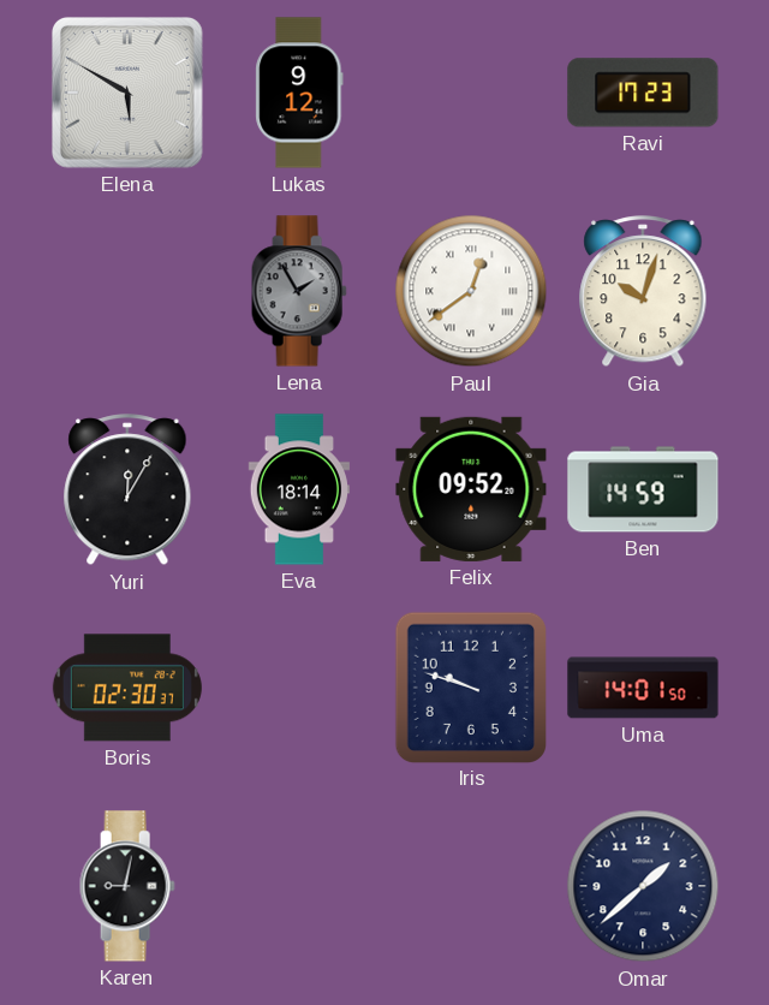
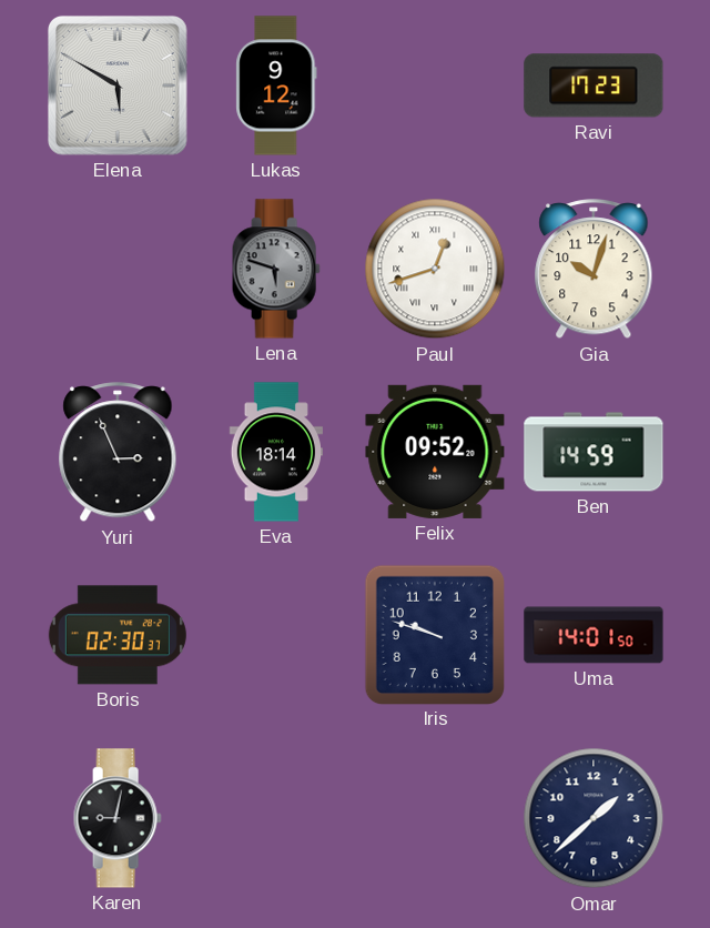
Lena: 1:55 -> 5:48 (276, 269)
Paul: 12:39 -> 12:42 (435, 269)
Yuri: 12:05 -> 2:56 (118, 453)
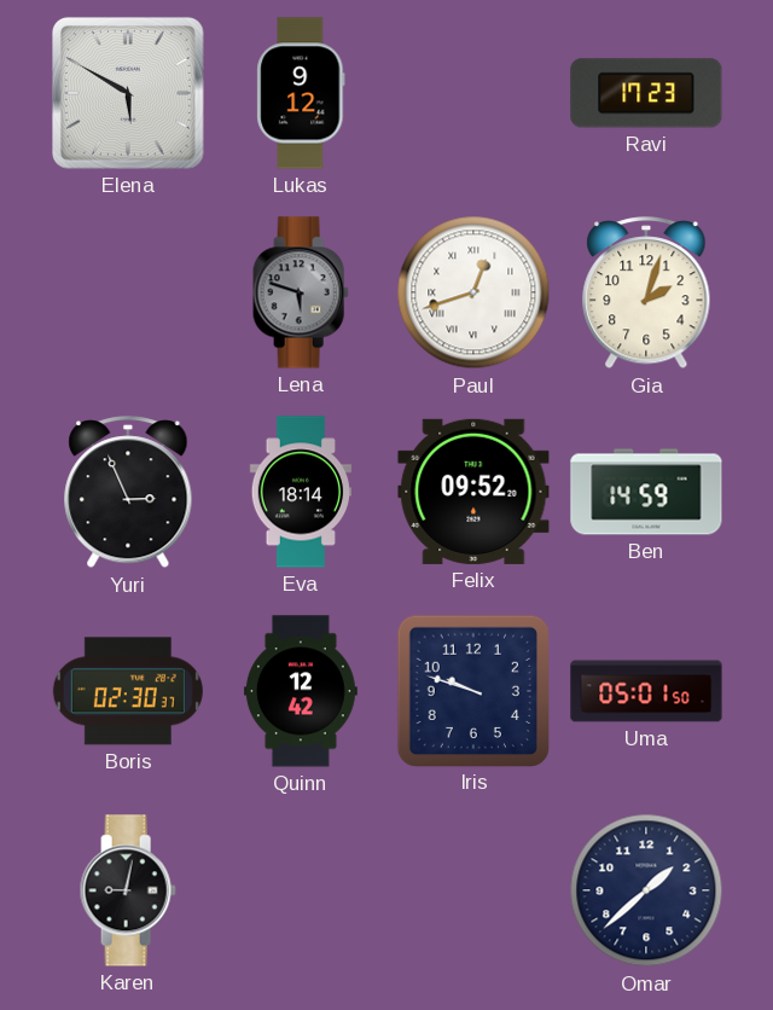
Gia: 10:03 -> 2:03 (646, 294)
Quinn: none -> 12:42 (301, 691)
Uma: 14:01 -> 05:01 (646, 691)
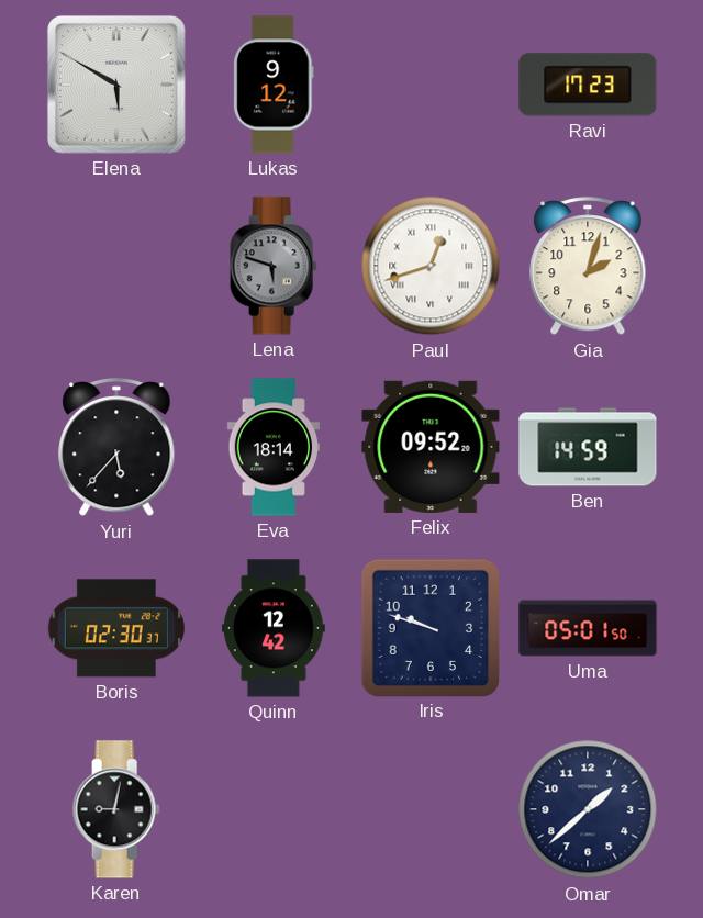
Yuri: 2:56 -> 5:37 (116, 448)
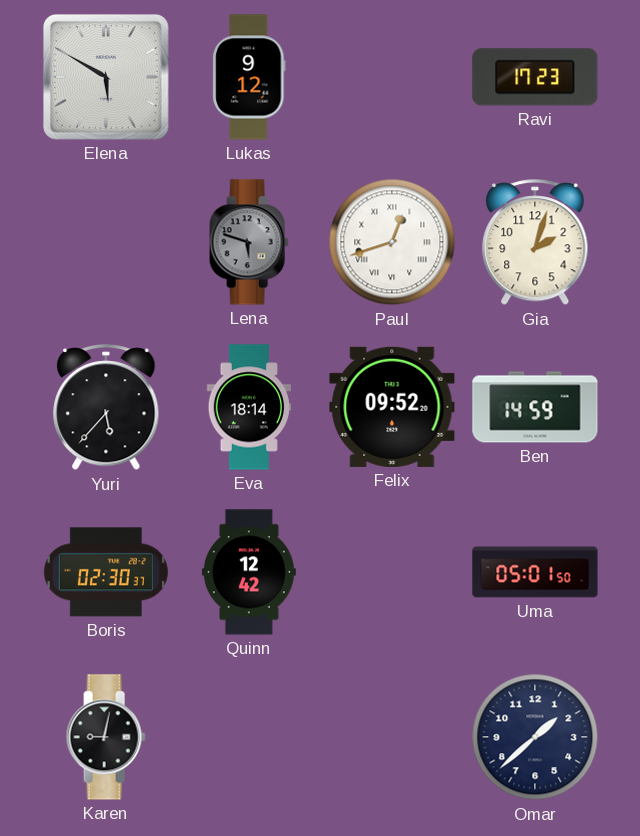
Iris: 9:48 -> none (429, 627)
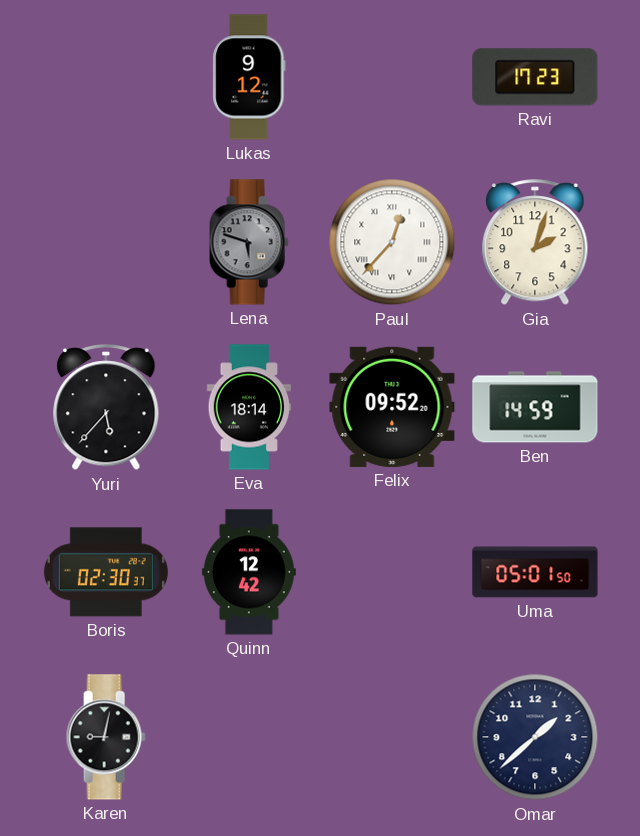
Elena: 5:50 -> none (106, 77)
Paul: 12:42 -> 12:37 (392, 242)
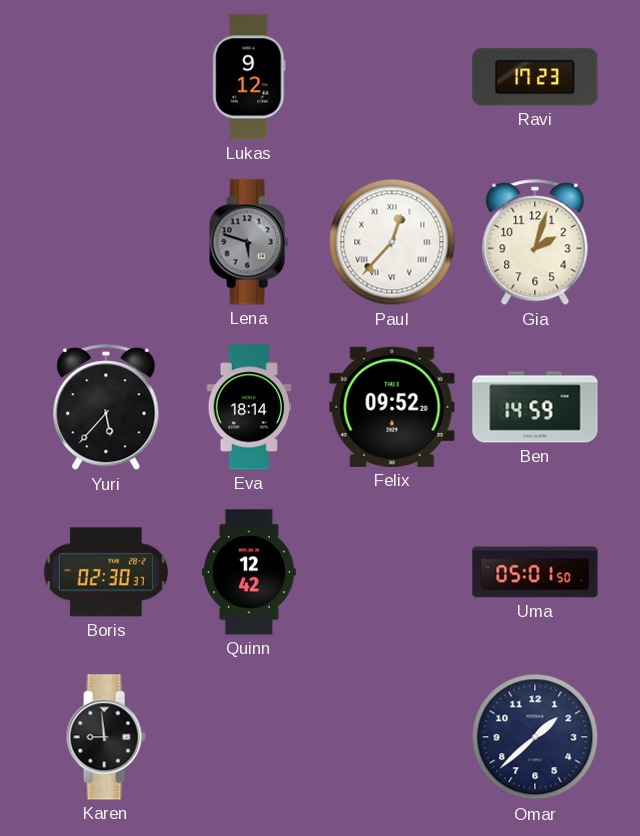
Karen: 9:02 -> 8:59 (106, 737)
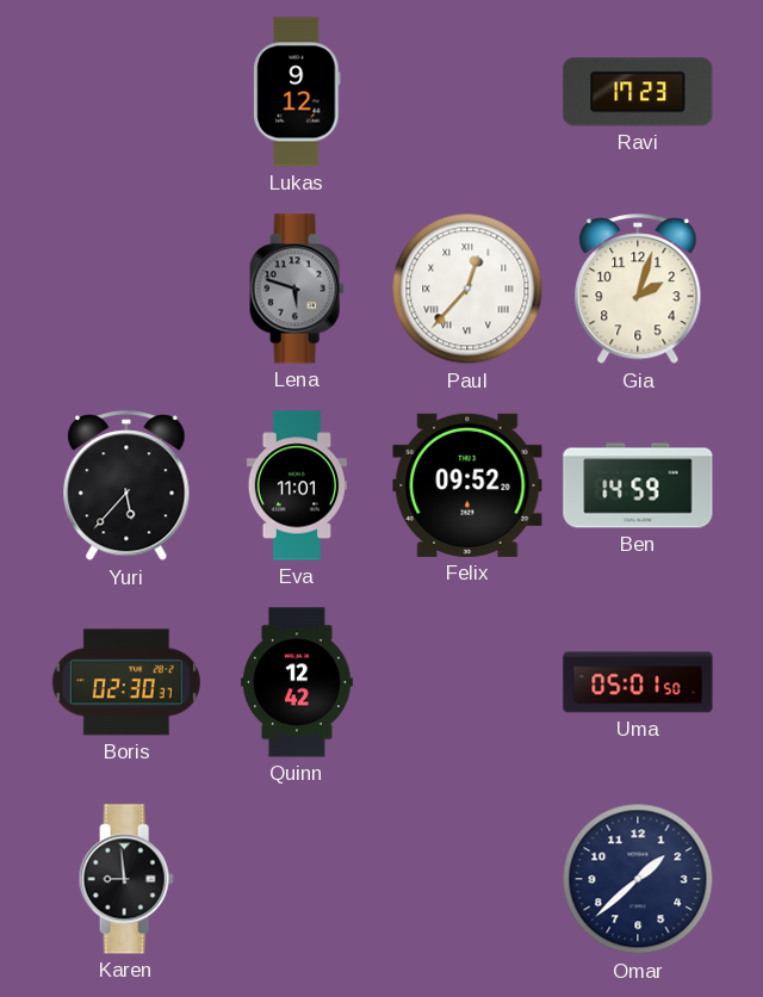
Eva: 18:14 -> 11:01 (296, 485)
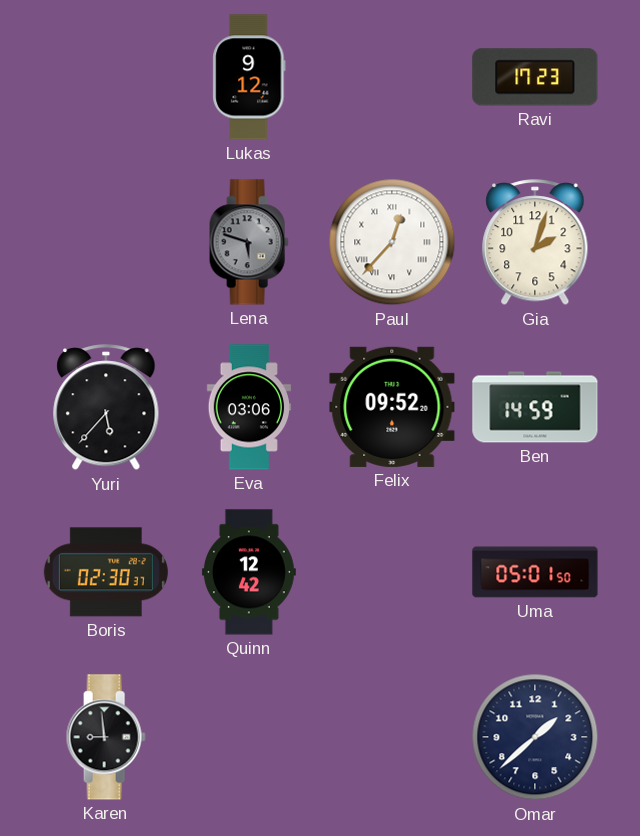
Eva: 11:01 -> 03:06 (248, 407)
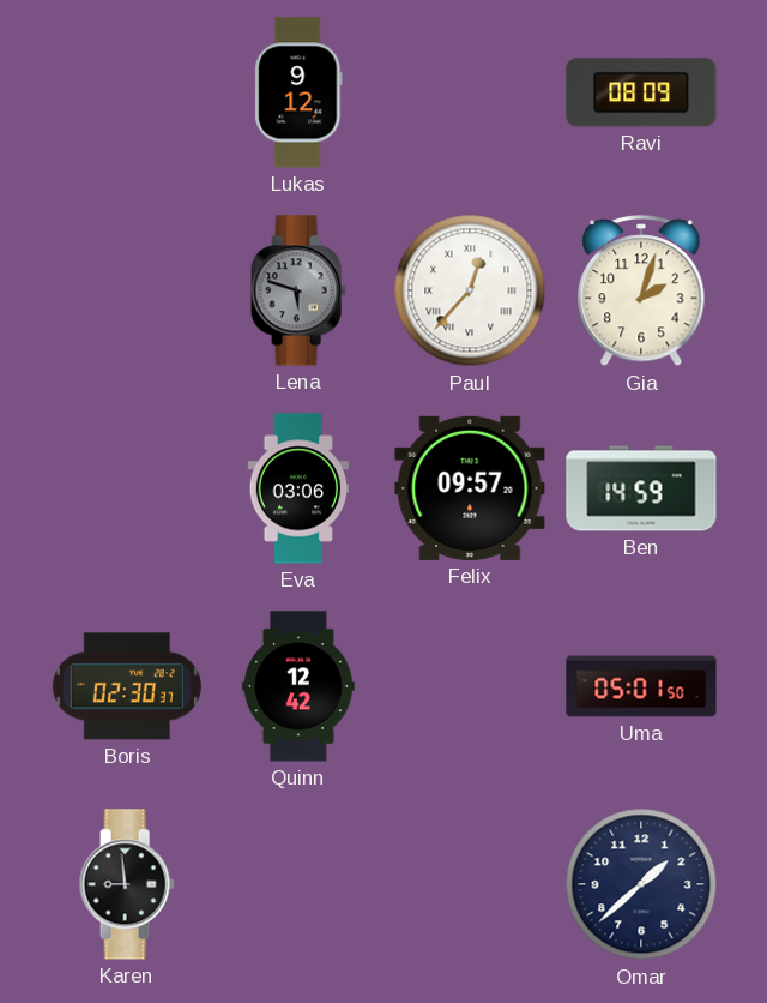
Ravi: 17:23 -> 08:09 (641, 92)
Yuri: 5:37 -> none (106, 408)
Felix: 09:52 -> 09:57 (470, 488)
